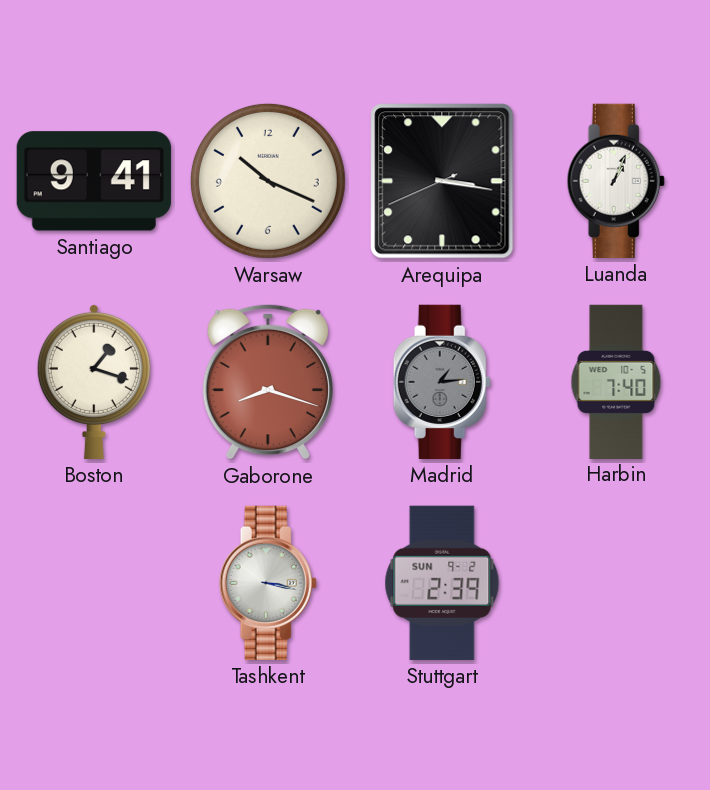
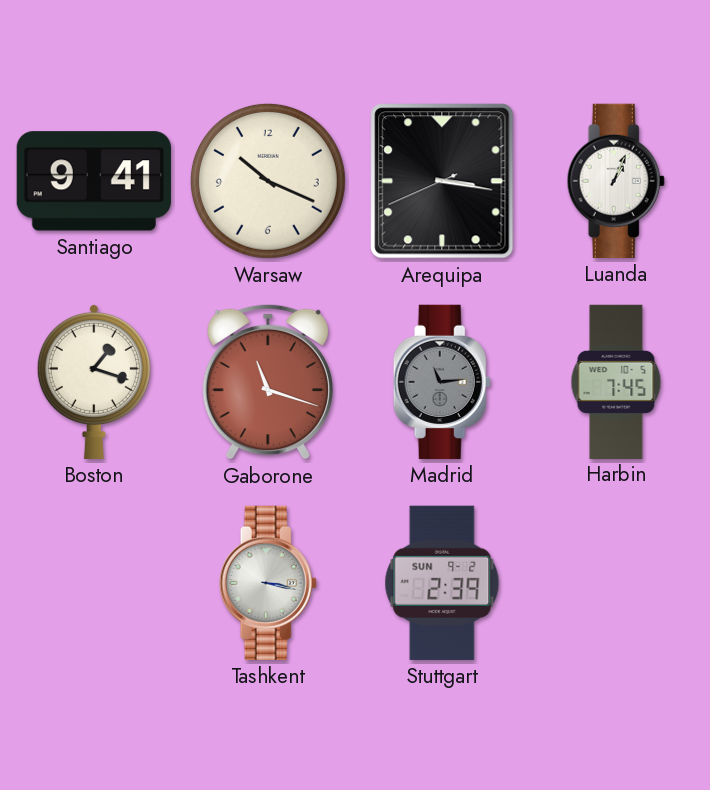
Gaborone: 8:18 -> 11:18 (268, 382)
Madrid: 1:14 -> 11:14 (442, 382)
Harbin: 7:40 -> 7:45 (616, 381)
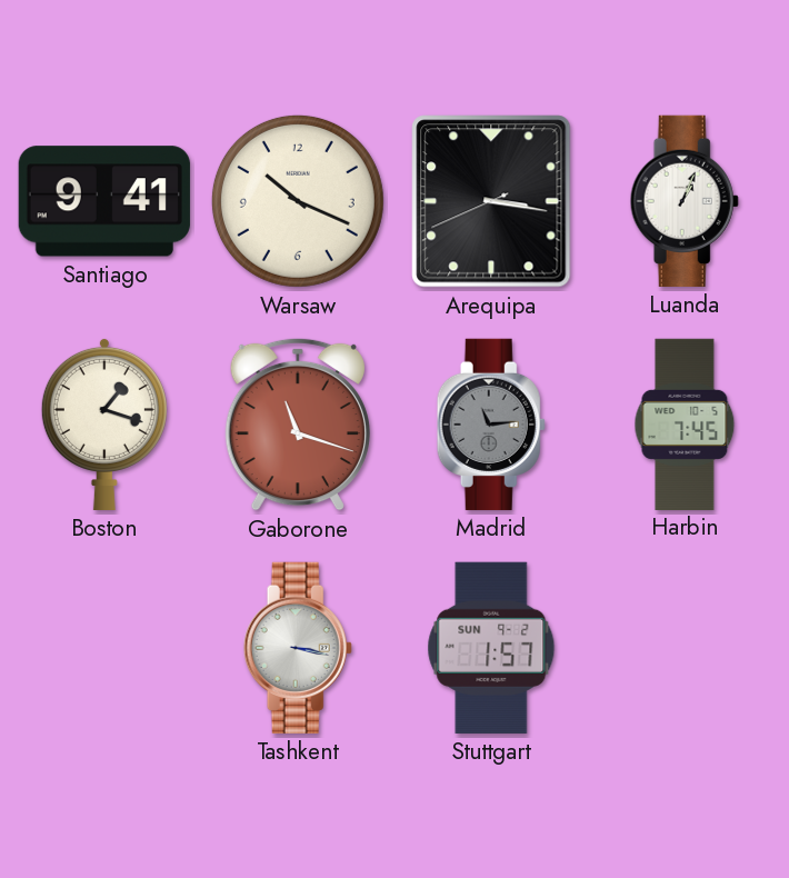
Stuttgart: 2:39 -> 1:57 (491, 648)
